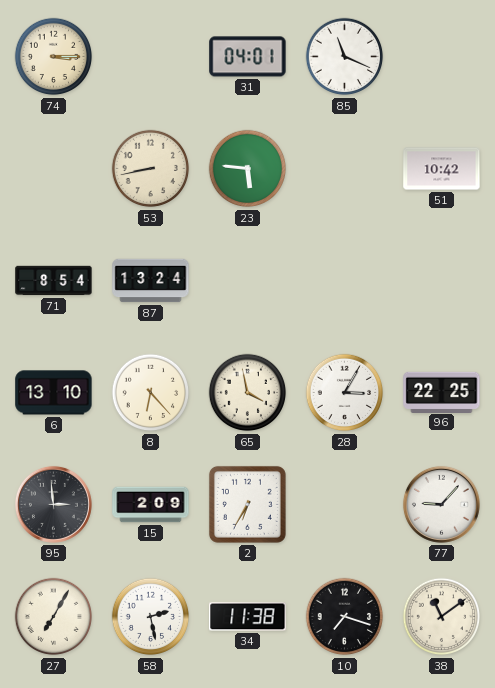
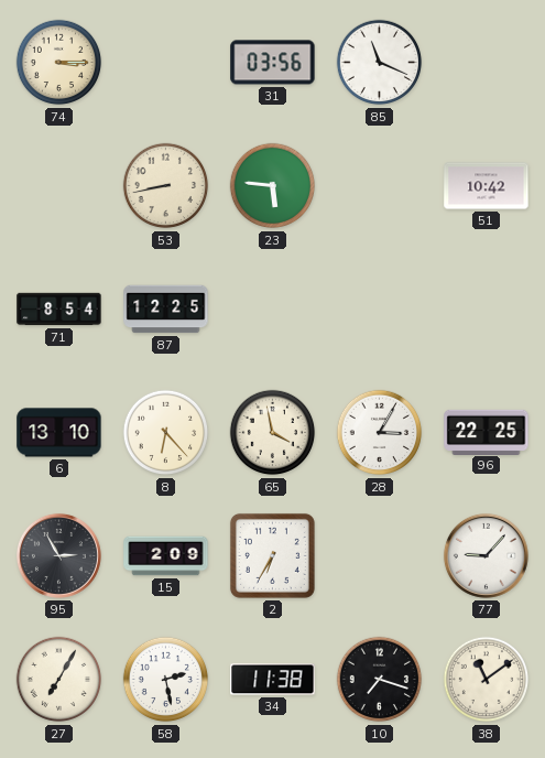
31: 04:01 -> 03:56 (273, 63)
87: 13:24 -> 12:25 (166, 310)
95: 2:59 -> 2:55 (58, 555)
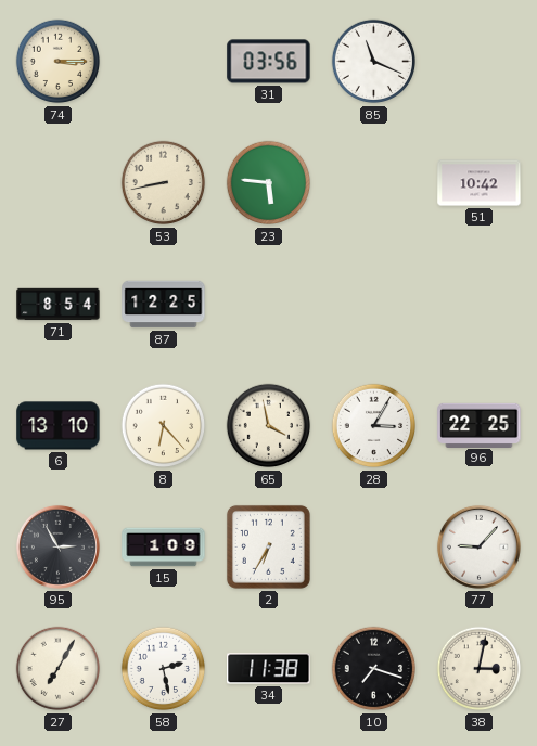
15: 2:09 -> 1:09 (164, 548)
38: 11:09 -> 3:02 (480, 669)
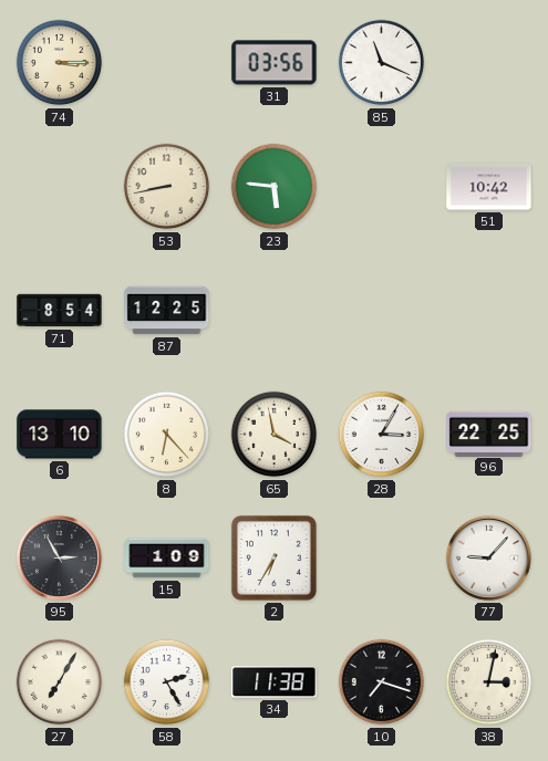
58: 2:28 -> 2:25 (167, 682)
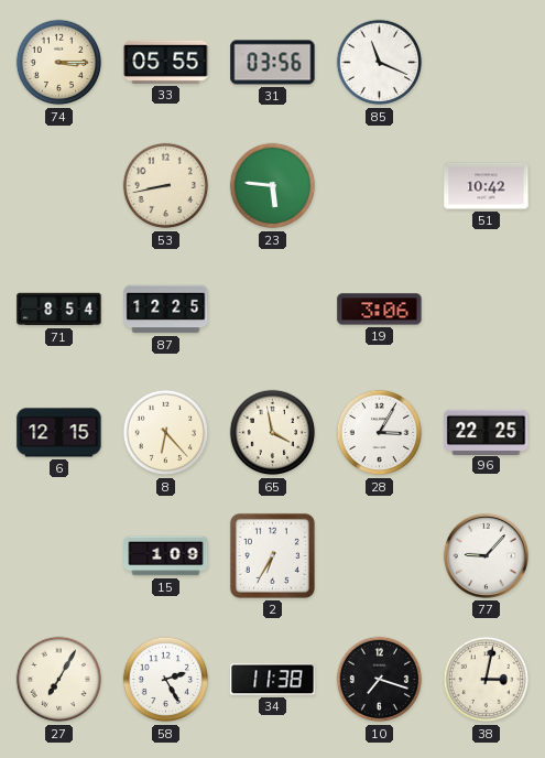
33: none -> 05:55 (166, 62)
19: none -> 3:06 (380, 310)
6: 13:10 -> 12:15 (59, 433)
95: 2:55 -> none (59, 557)
